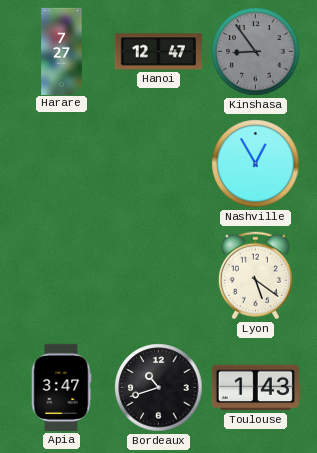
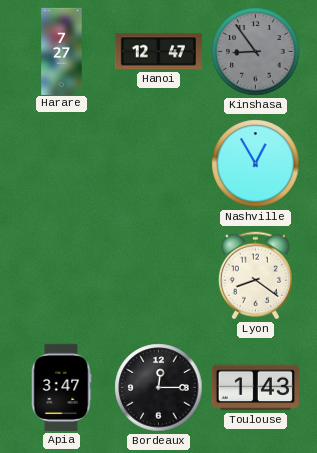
Lyon: 5:21 -> 8:21 (255, 276)
Bordeaux: 10:42 -> 12:15 (159, 388)
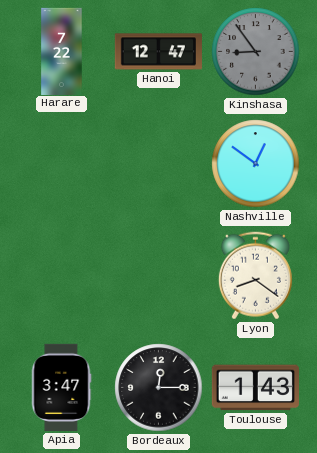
Harare: 7:27 -> 7:22 (62, 51)
Nashville: 12:55 -> 12:51 (256, 164)
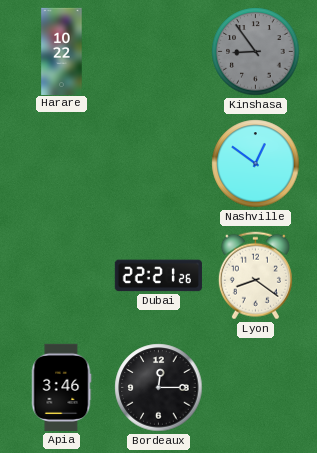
Harare: 7:22 -> 10:22 (62, 51)
Hanoi: 12:47 -> none (158, 52)
Dubai: none -> 22:21 (158, 276)
Apia: 3:47 -> 3:46 (61, 387)
Toulouse: 1:43 -> none (255, 388)
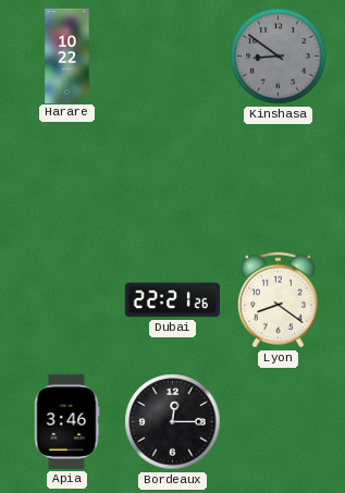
Kinshasa: 8:54 -> 8:51 (279, 57)
Nashville: 12:51 -> none (256, 164)
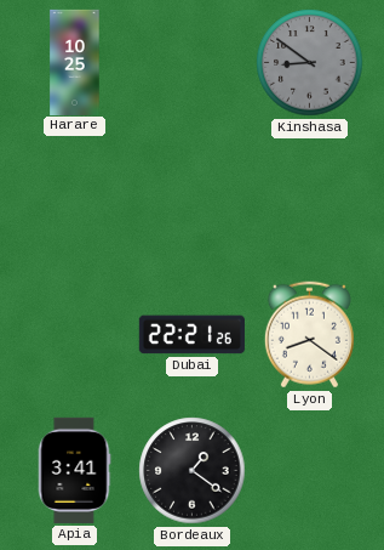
Harare: 10:22 -> 10:25 (75, 62)
Apia: 3:46 -> 3:41 (74, 470)
Bordeaux: 12:15 -> 1:21 (193, 471)
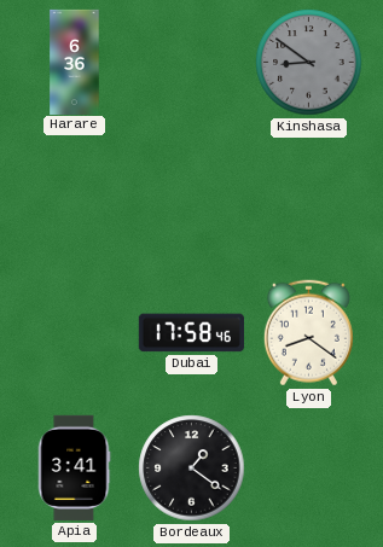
Harare: 10:25 -> 6:36 (75, 62)
Dubai: 22:21 -> 17:58 (191, 333)
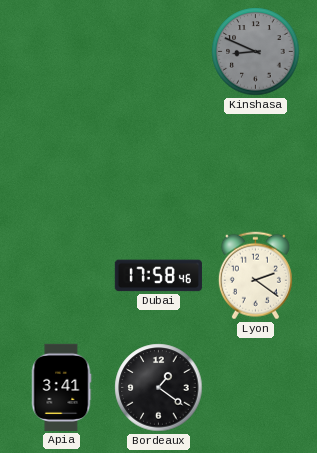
Harare: 6:36 -> none (75, 62)
Kinshasa: 8:51 -> 8:49 (256, 52)
Lyon: 8:21 -> 2:21 (255, 276)
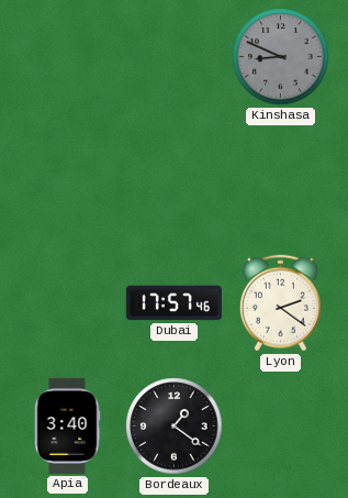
Dubai: 17:58 -> 17:57 (173, 303)
Apia: 3:41 -> 3:40 (67, 425)
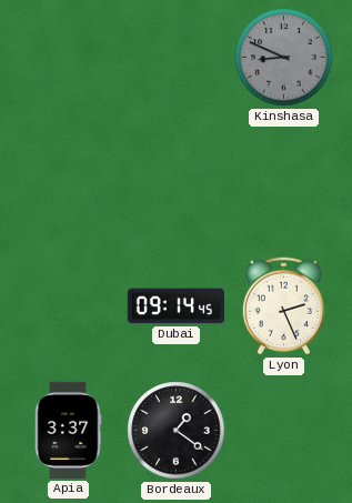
Dubai: 17:57 -> 09:14 (175, 306)
Lyon: 2:21 -> 2:26 (283, 306)
Apia: 3:40 -> 3:37 (68, 430)
